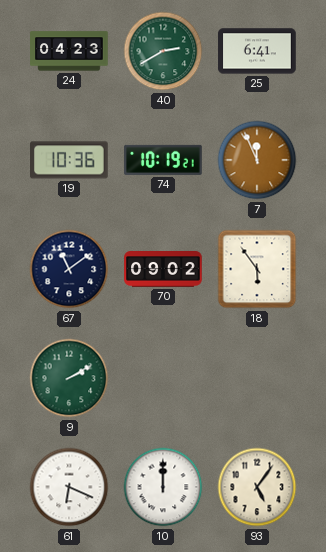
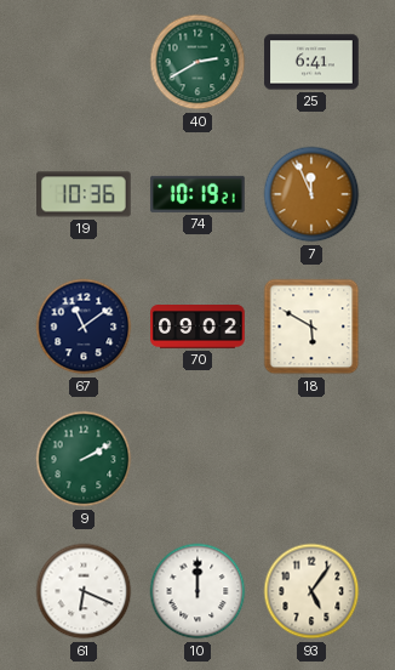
24: 04:23 -> none (69, 51)
18: 5:54 -> 5:50 (311, 327)
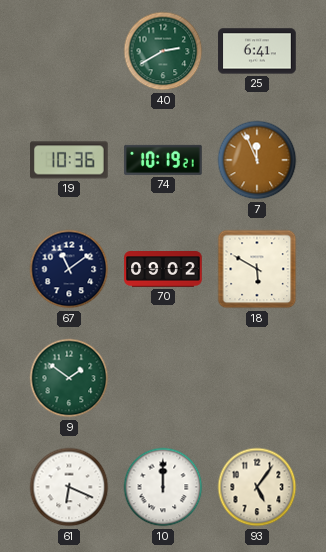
9: 2:10 -> 1:51 (69, 378)
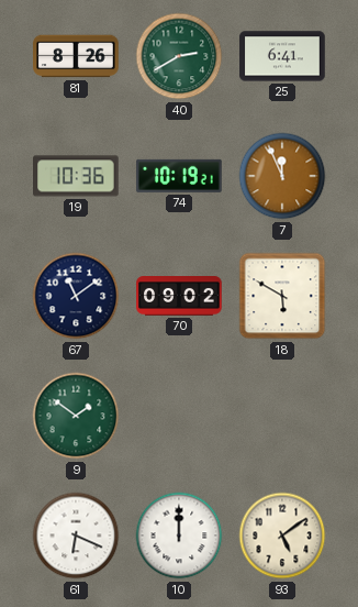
81: none -> 8:26 (76, 56)
93: 5:06 -> 5:09 (282, 536)
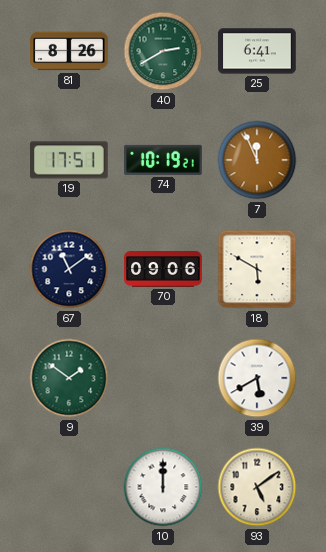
19: 10:36 -> 17:51 (70, 160)
70: 09:02 -> 09:06 (163, 269)
39: none -> 5:40 (257, 378)
61: 6:19 -> none (76, 536)
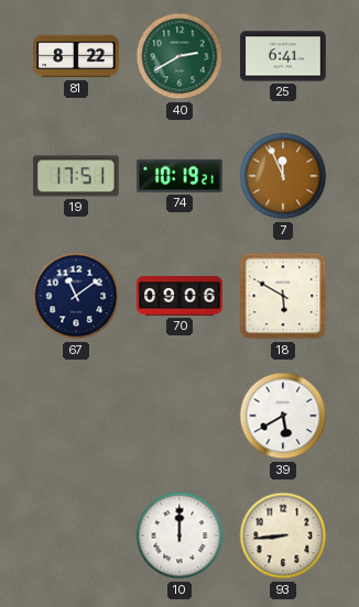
81: 8:26 -> 8:22 (76, 56)
9: 1:51 -> none (69, 378)
93: 5:09 -> 8:44 (283, 536)
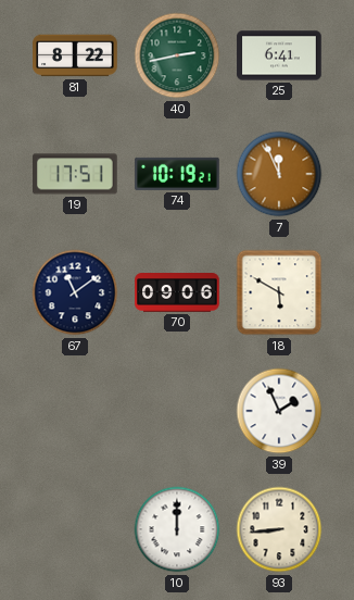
40: 2:40 -> 2:43 (177, 55)
39: 5:40 -> 1:56 (279, 411)
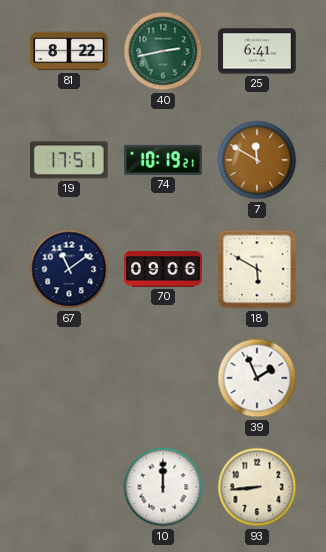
7: 11:56 -> 11:50 (257, 160)
